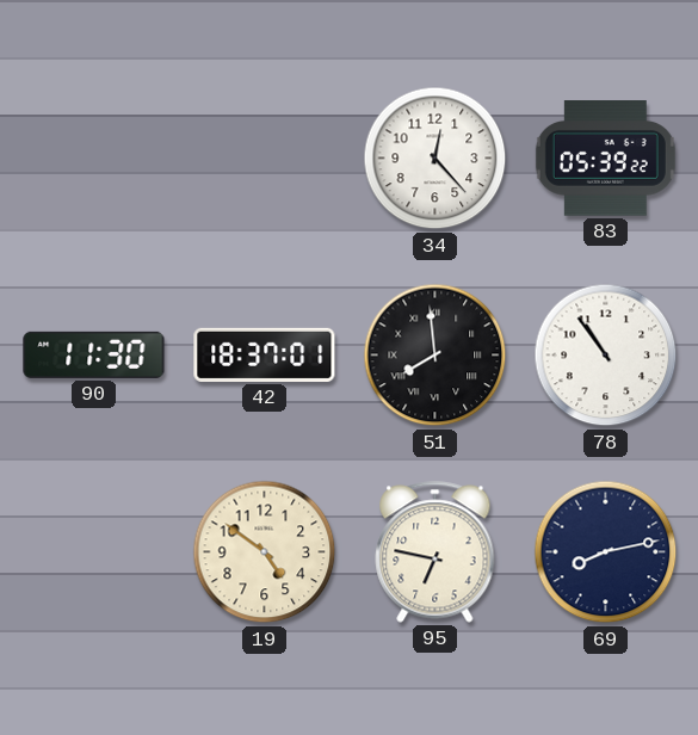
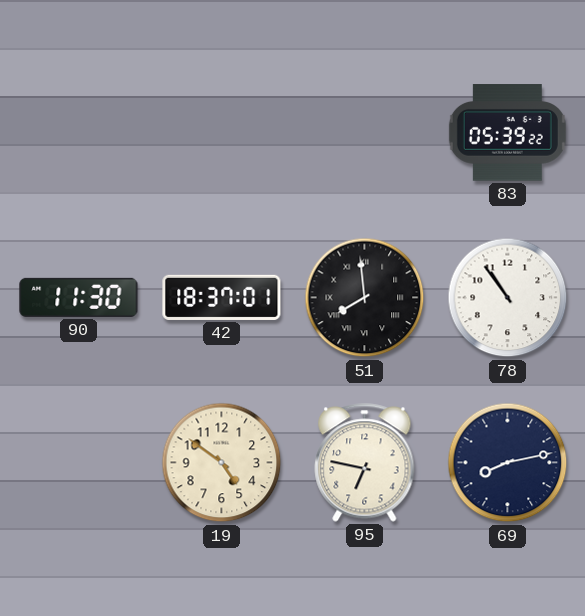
34: 12:23 -> none (436, 159)
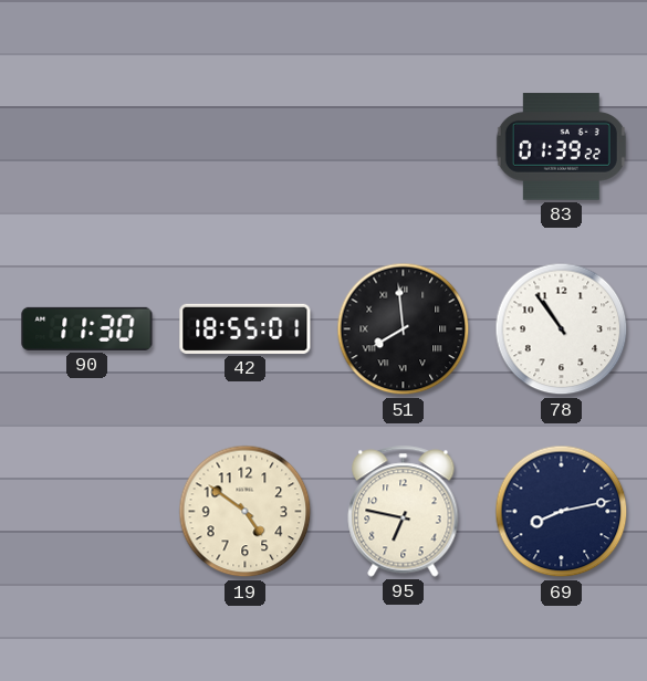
83: 05:39 -> 01:39 (561, 147)
42: 18:37 -> 18:55 (246, 328)
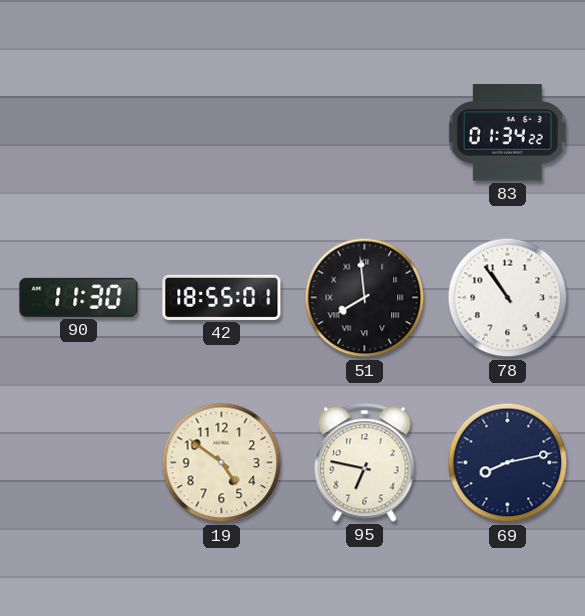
83: 01:39 -> 01:34 (507, 133)
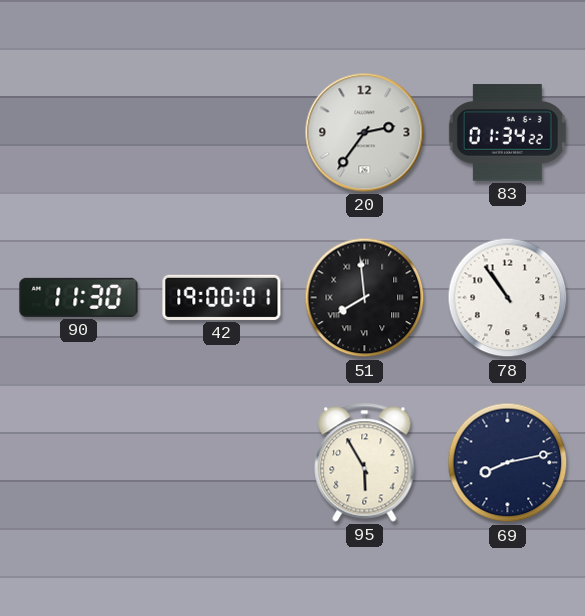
20: none -> 2:36 (365, 133)
42: 18:55 -> 19:00 (222, 297)
19: 4:51 -> none (222, 463)
95: 6:47 -> 5:55 (365, 463)
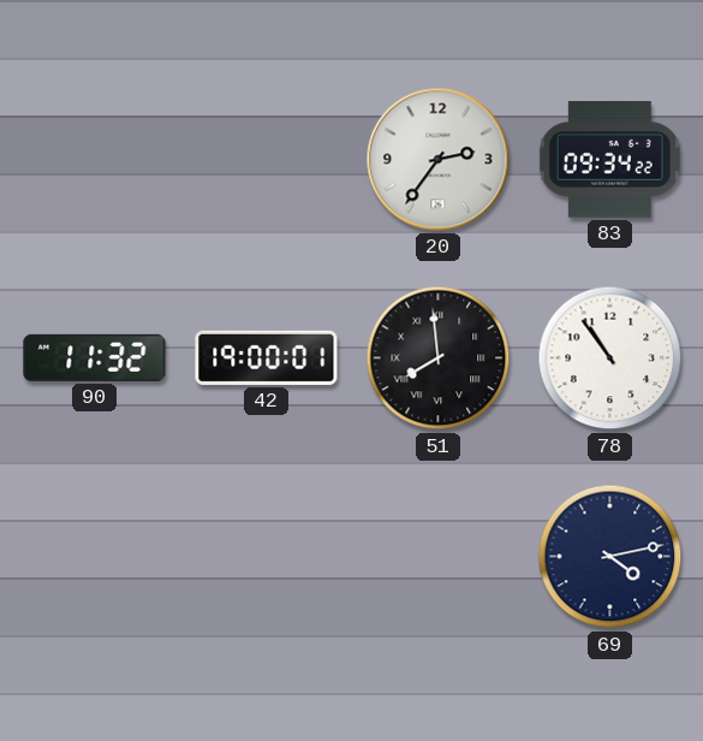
83: 01:34 -> 09:34 (609, 160)
90: 11:30 -> 11:32 (95, 357)
95: 5:55 -> none (365, 463)
69: 8:13 -> 4:13 (610, 557)
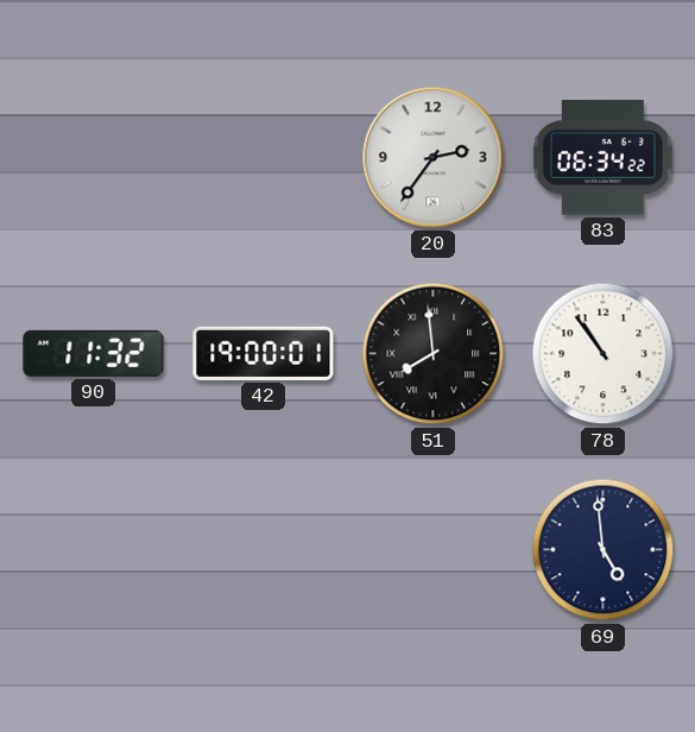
83: 09:34 -> 06:34 (602, 158)
69: 4:13 -> 4:59 (604, 550)
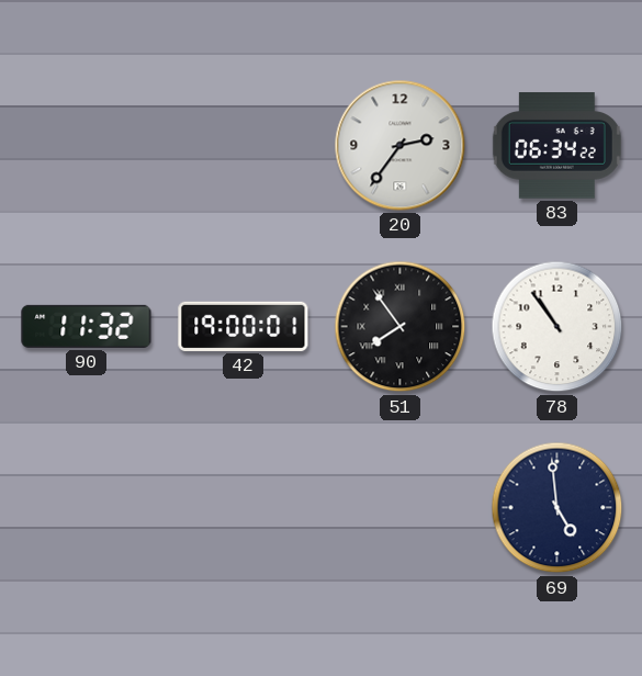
51: 7:59 -> 7:54 (401, 327)
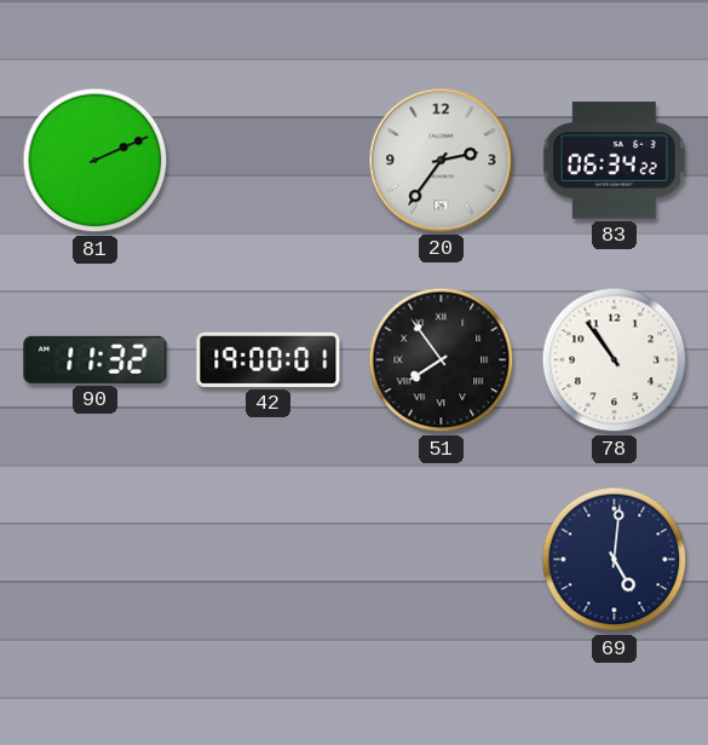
81: none -> 2:11 (96, 161)
69: 4:59 -> 5:01 (615, 560)
